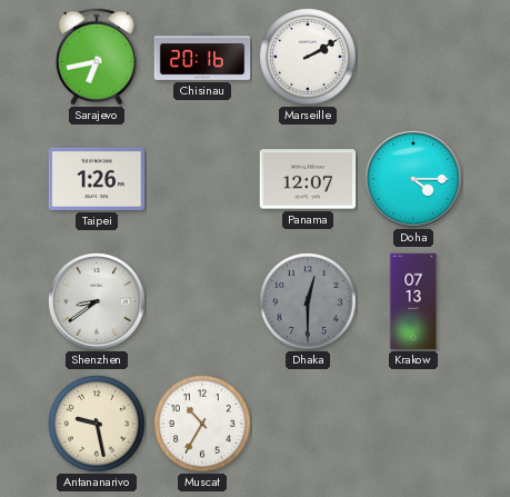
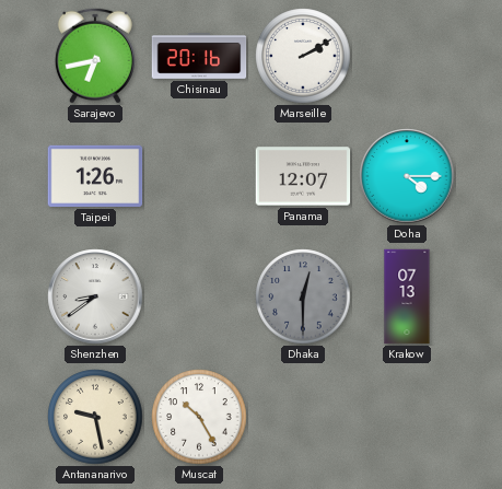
Muscat: 10:35 -> 10:25 (199, 417)
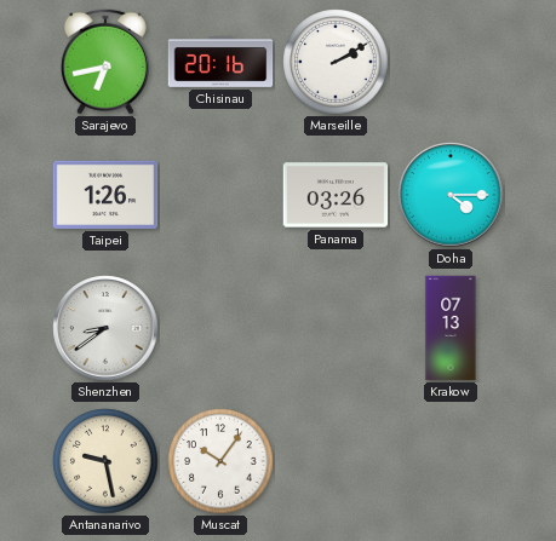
Panama: 12:07 -> 03:26 (336, 195)
Dhaka: 12:30 -> none (303, 296)
Muscat: 10:25 -> 10:06 (220, 461)
